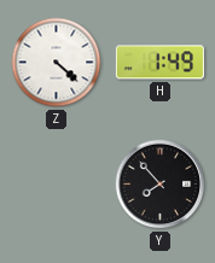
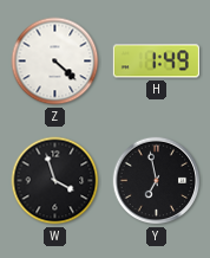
W: none -> 3:57 (55, 181)
Y: 7:53 -> 6:58 (157, 181)
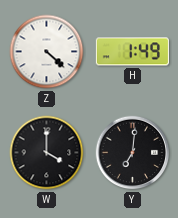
W: 3:57 -> 4:00 (47, 153)
Y: 6:58 -> 7:01 (133, 153)
